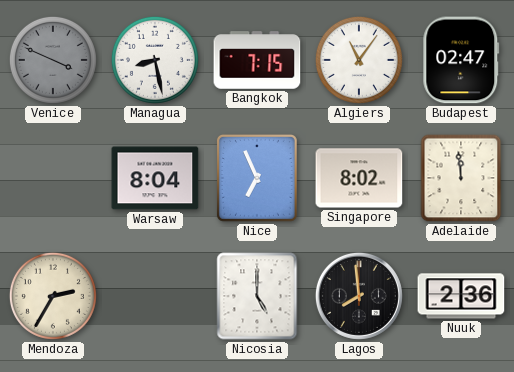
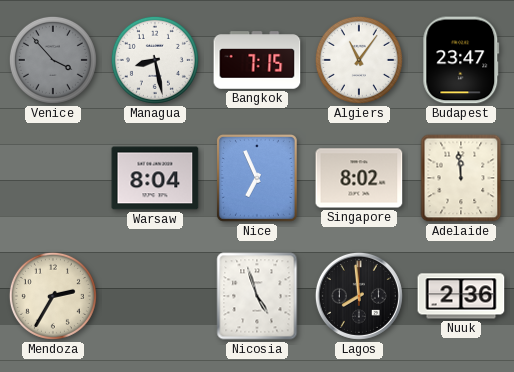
Venice: 3:49 -> 3:53 (53, 60)
Budapest: 02:47 -> 23:47 (461, 60)
Nicosia: 5:00 -> 4:57 (257, 296)
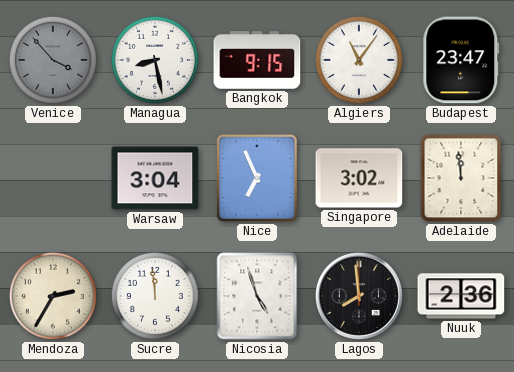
Bangkok: 7:15 -> 9:15 (257, 60)
Warsaw: 8:04 -> 3:04 (155, 178)
Singapore: 8:02 -> 3:02 (359, 178)
Sucre: none -> 11:59 (155, 296)
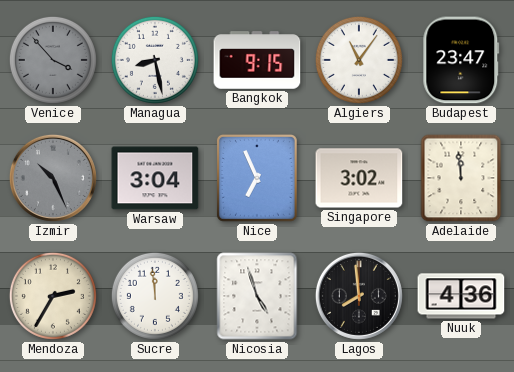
Izmir: none -> 10:26 (53, 178)
Nuuk: 2:36 -> 4:36 (461, 296)
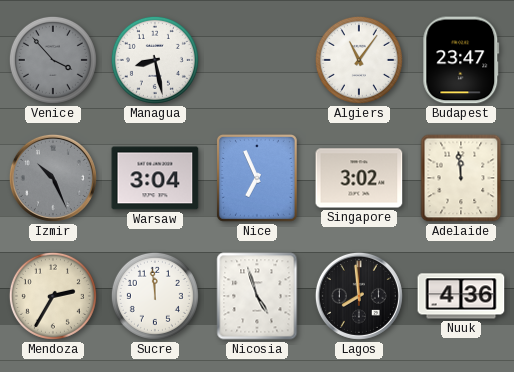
Bangkok: 9:15 -> none (257, 60)
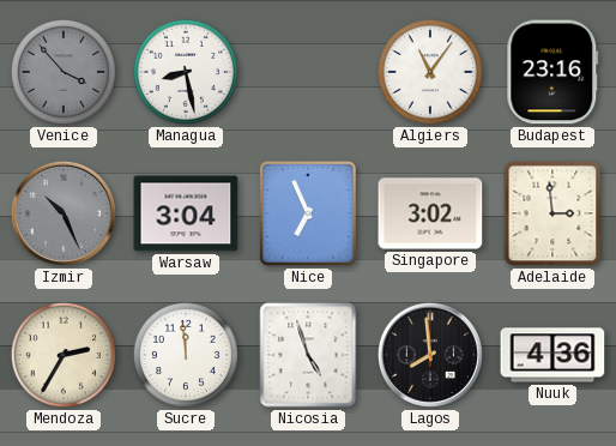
Budapest: 23:47 -> 23:16 (552, 72)
Adelaide: 11:59 -> 2:59 (552, 213)
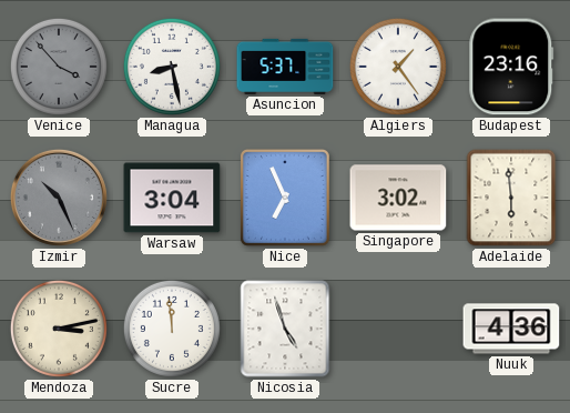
Asuncion: none -> 5:37 (285, 67)
Algiers: 11:06 -> 1:24 (398, 67)
Adelaide: 2:59 -> 5:59 (511, 198)
Mendoza: 2:35 -> 3:13 (59, 329)
Lagos: 7:59 -> none (430, 355)
